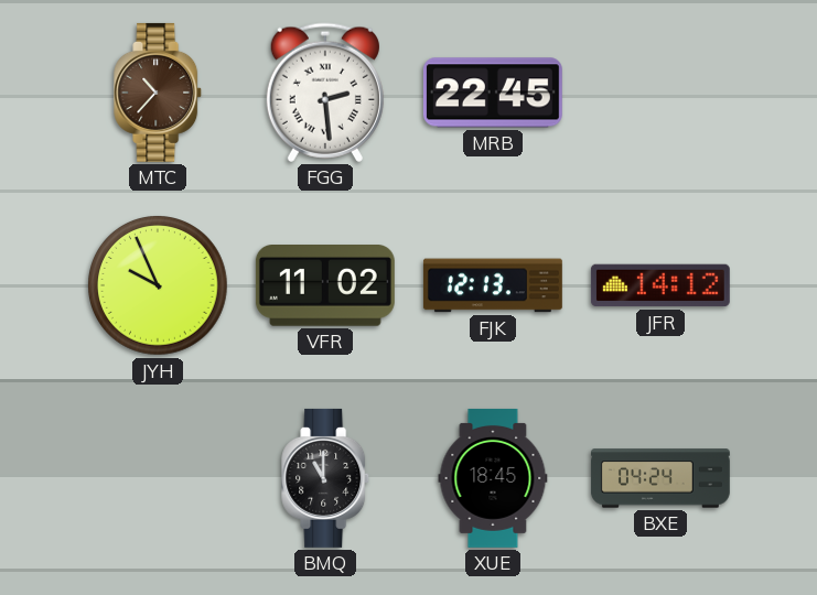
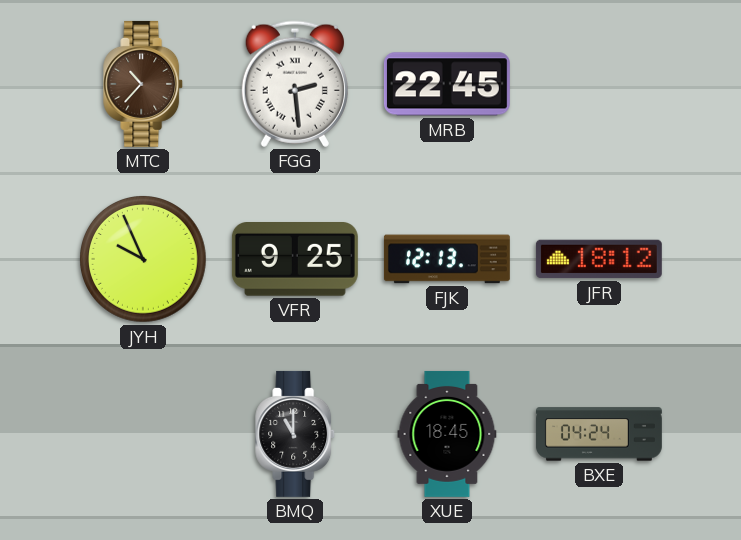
VFR: 11:02 -> 9:25 (295, 260)
JFR: 14:12 -> 18:12 (599, 259)
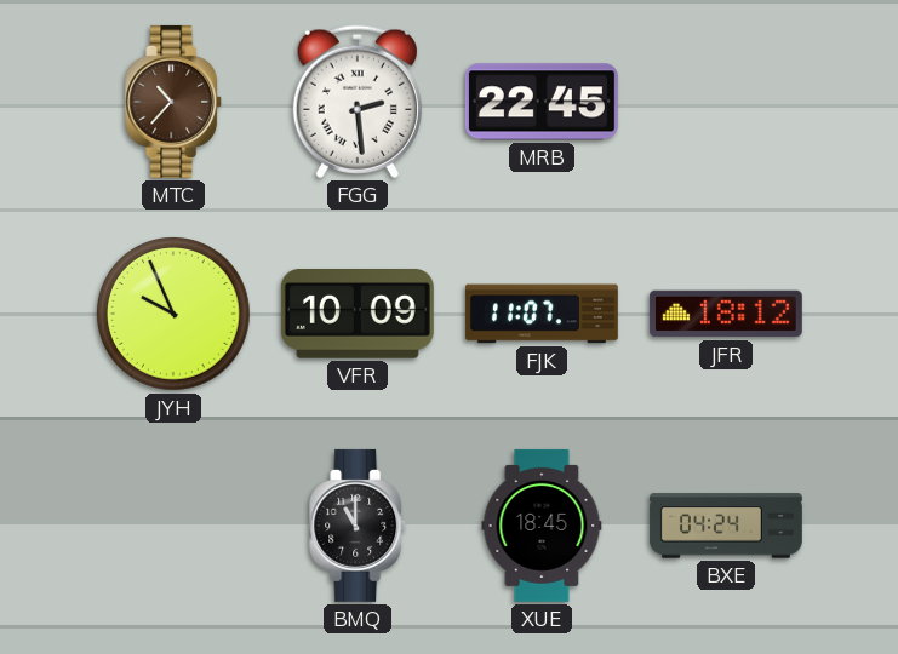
VFR: 9:25 -> 10:09 (358, 315)
FJK: 12:13 -> 11:07 (542, 314)
